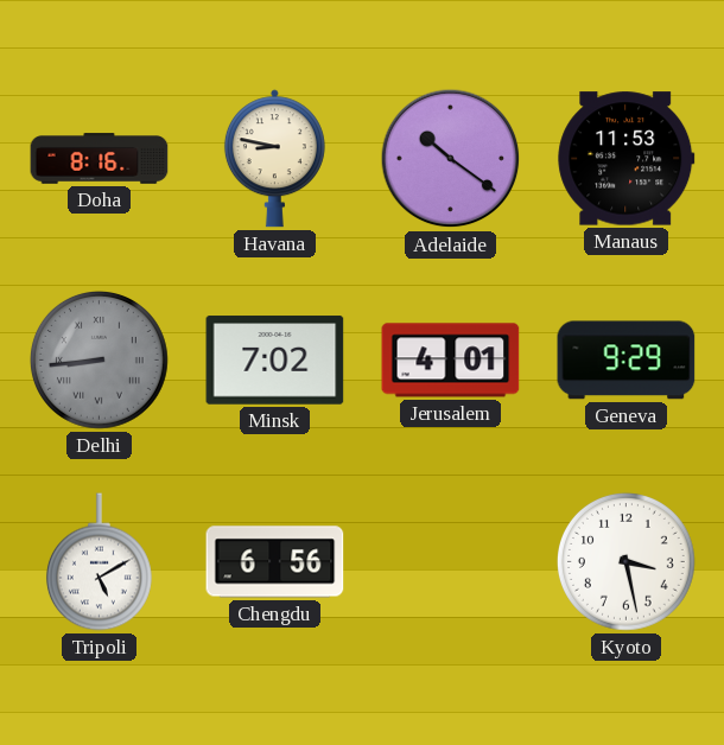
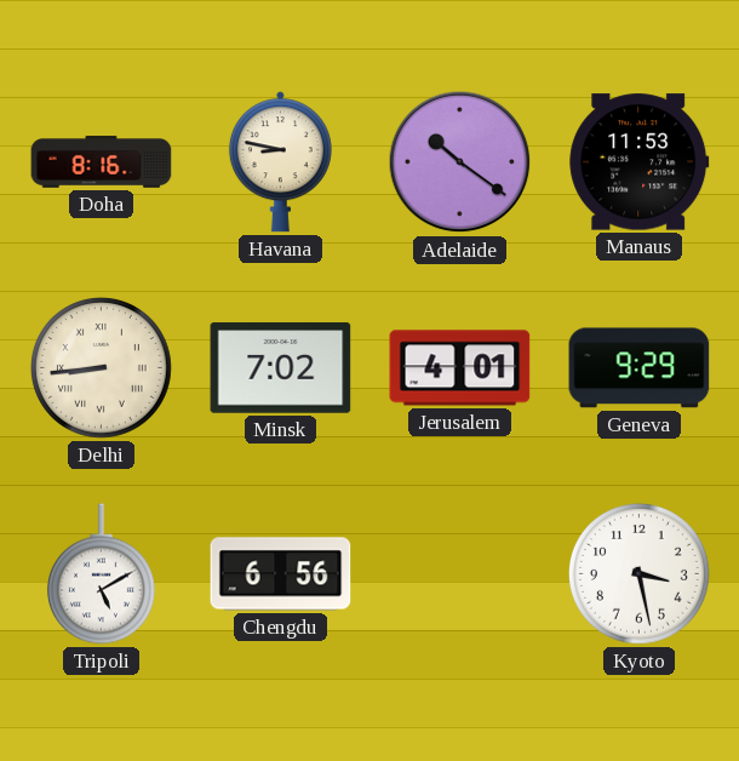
Delhi dial: grey -> cream (101, 367)
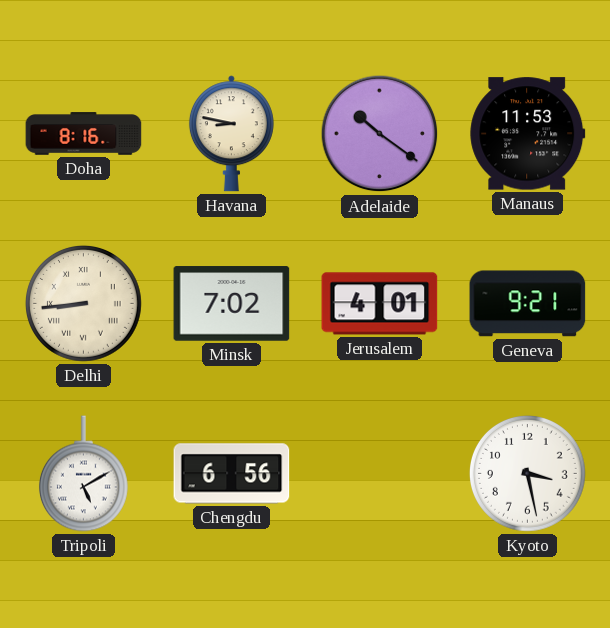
Geneva: 9:29 -> 9:21 (528, 304)
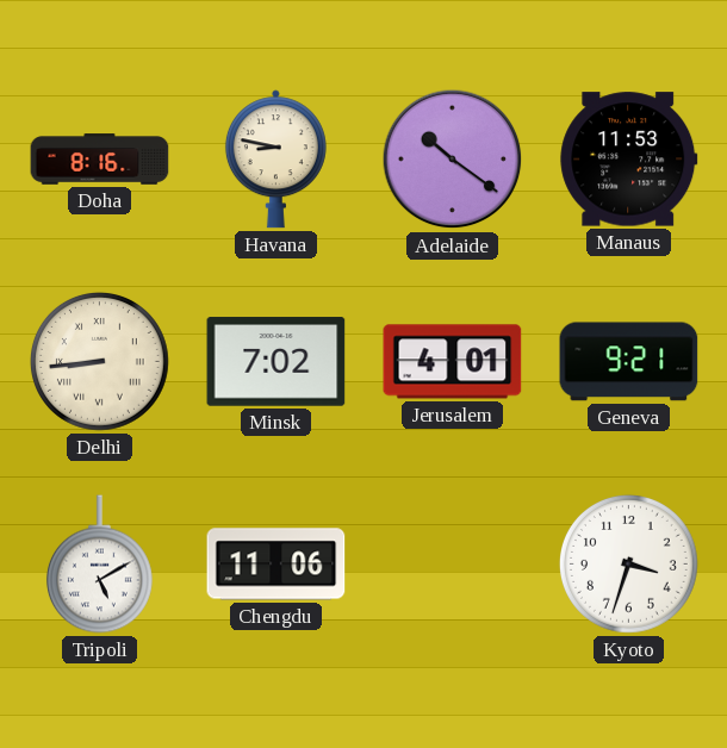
Chengdu: 6:56 -> 11:06 (276, 565)
Kyoto: 3:28 -> 3:33 (628, 563)
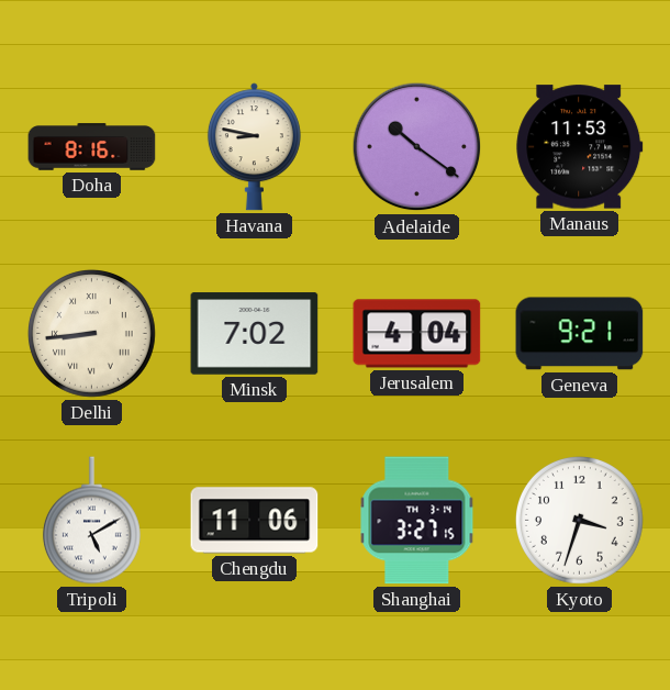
Jerusalem: 4:01 -> 4:04 (417, 334)
Shanghai: none -> 3:27 (417, 521)
